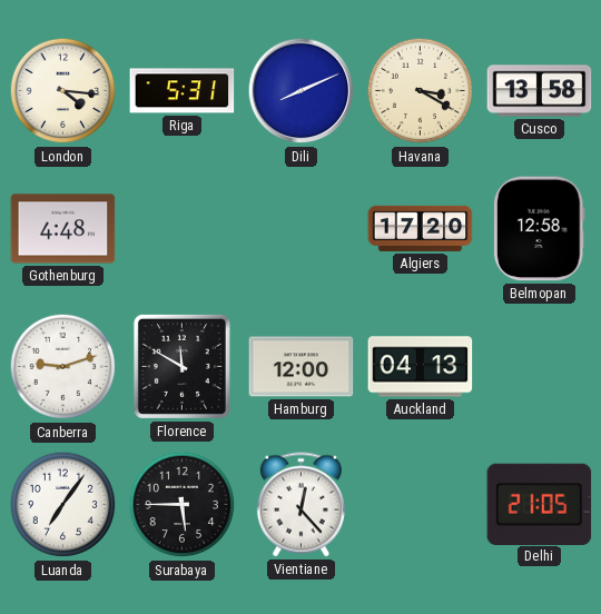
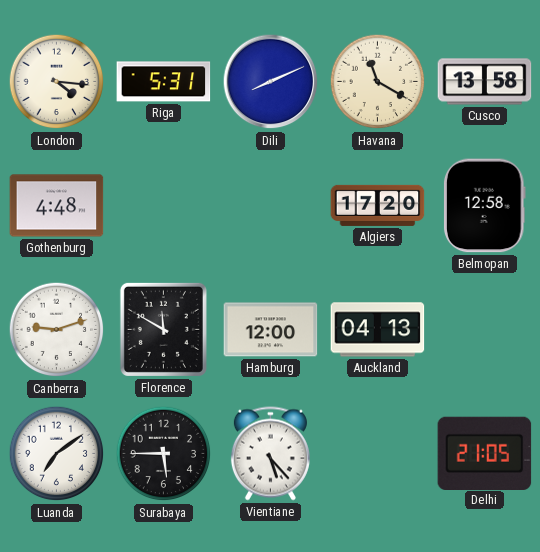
Havana: 3:20 -> 11:20 (378, 82)
Luanda: 7:06 -> 7:09 (57, 454)
Vientiane: 12:23 -> 5:23 (270, 454)
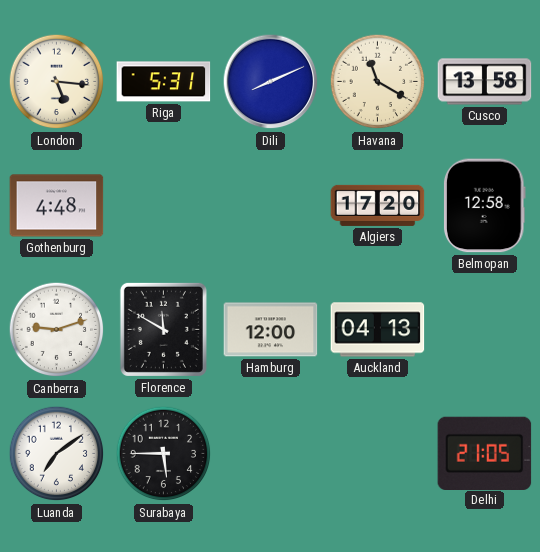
London: 4:16 -> 5:16 (57, 82)
Vientiane: 5:23 -> none (270, 454)
